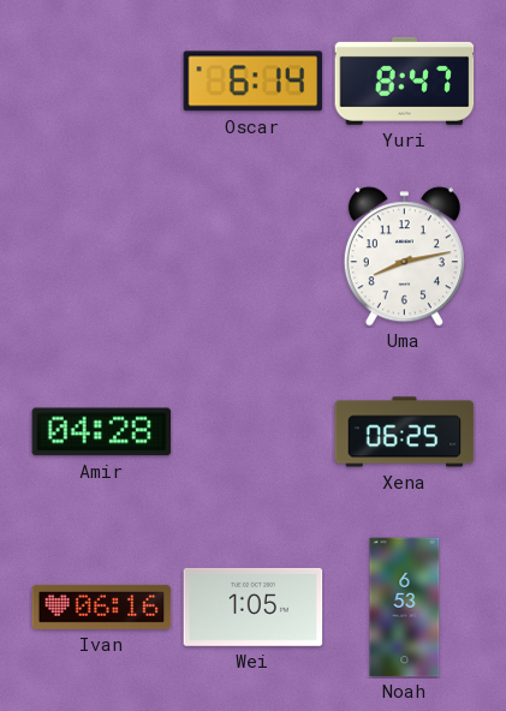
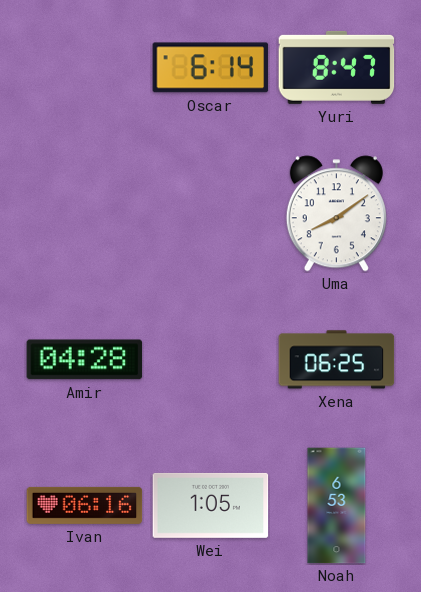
Uma: 8:13 -> 8:09 (336, 214)
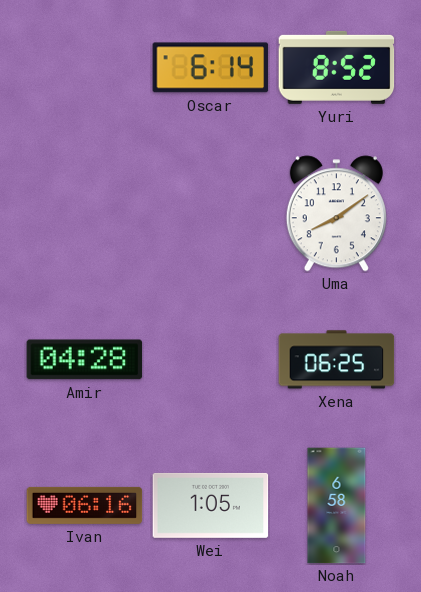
Yuri: 8:47 -> 8:52 (337, 67)
Noah: 6:53 -> 6:58 (337, 506)
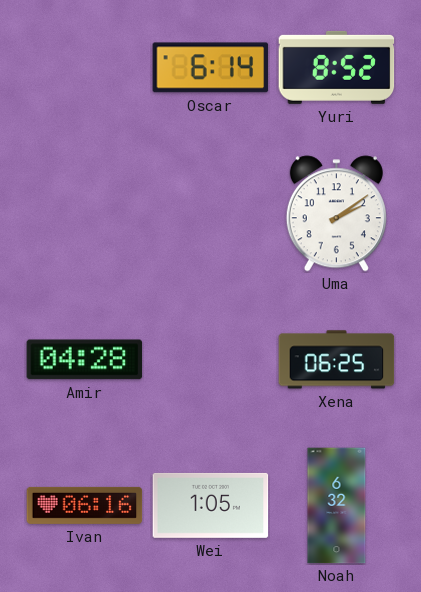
Uma: 8:09 -> 2:09 (336, 214)
Noah: 6:58 -> 6:32 (337, 506)
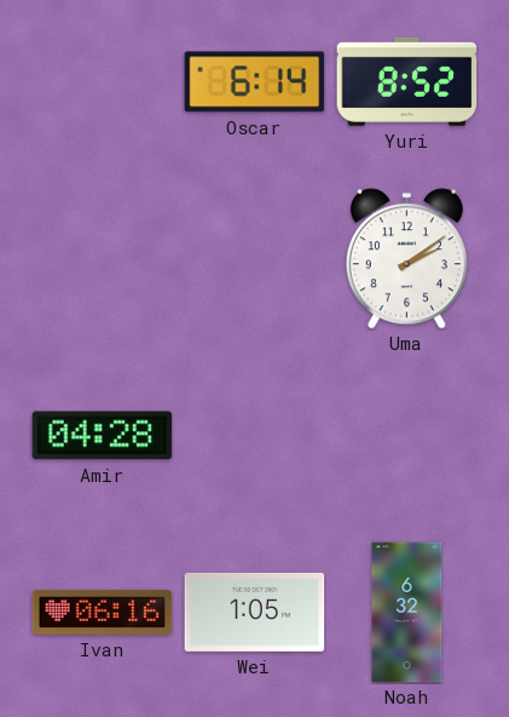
Xena: 06:25 -> none (337, 360)
